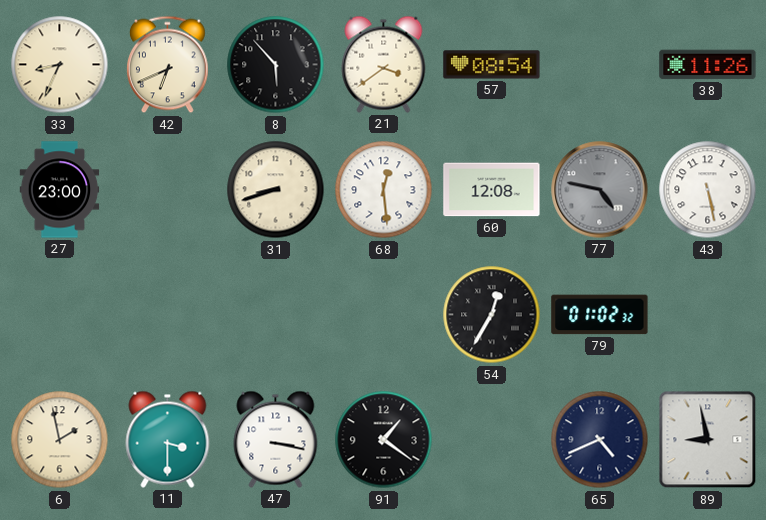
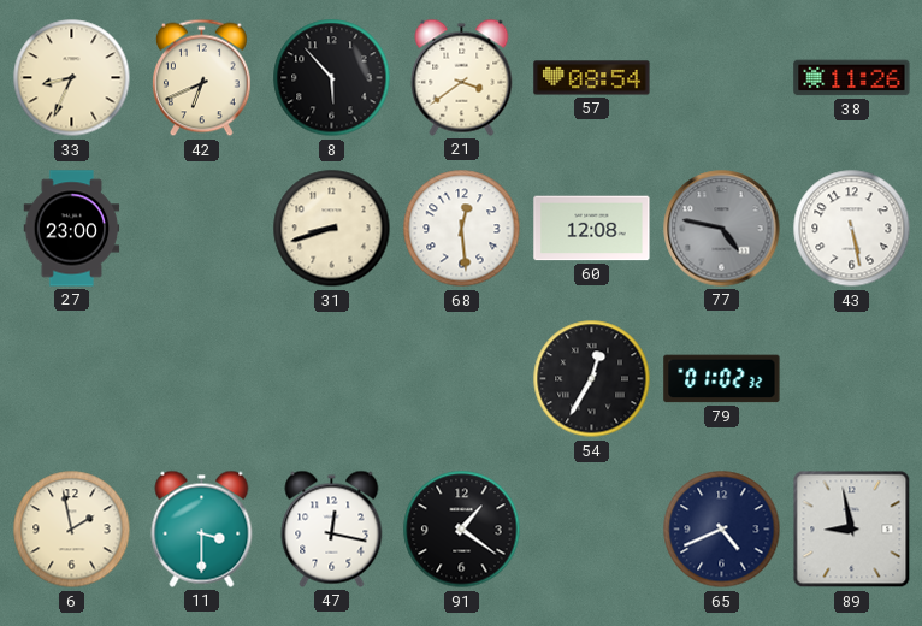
47: 3:17 -> 12:17 (332, 528)
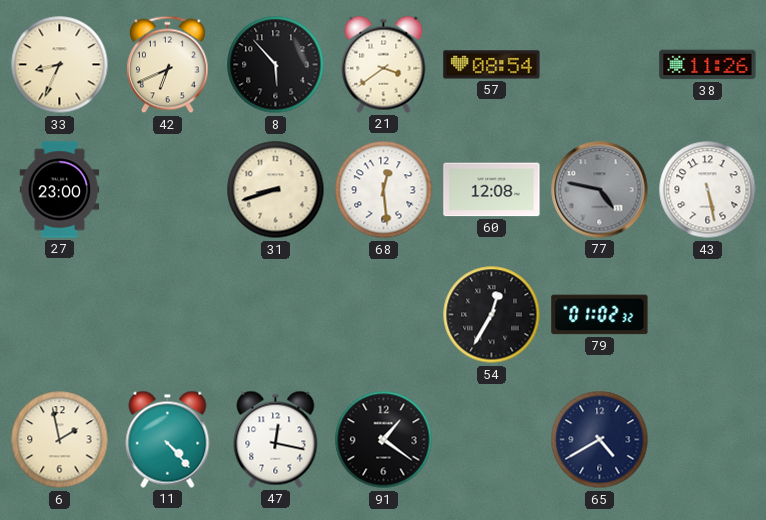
11: 3:30 -> 4:23 (168, 439)
65: 4:41 -> 4:40 (600, 440)
89: 8:58 -> none (852, 530)
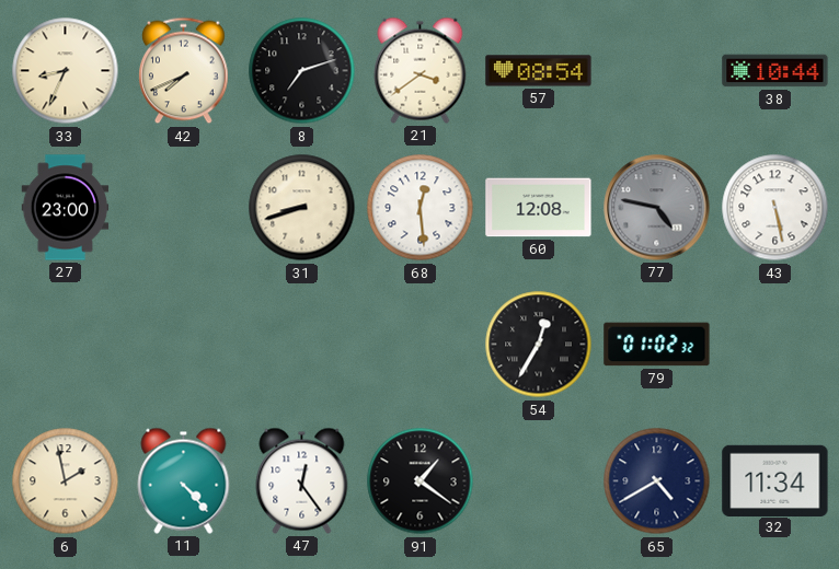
42: 6:41 -> 7:41 (184, 71)
8: 5:53 -> 7:12 (302, 71)
38: 11:26 -> 10:44 (775, 71)
47: 12:17 -> 12:24 (302, 480)
32: none -> 11:34 (775, 480)
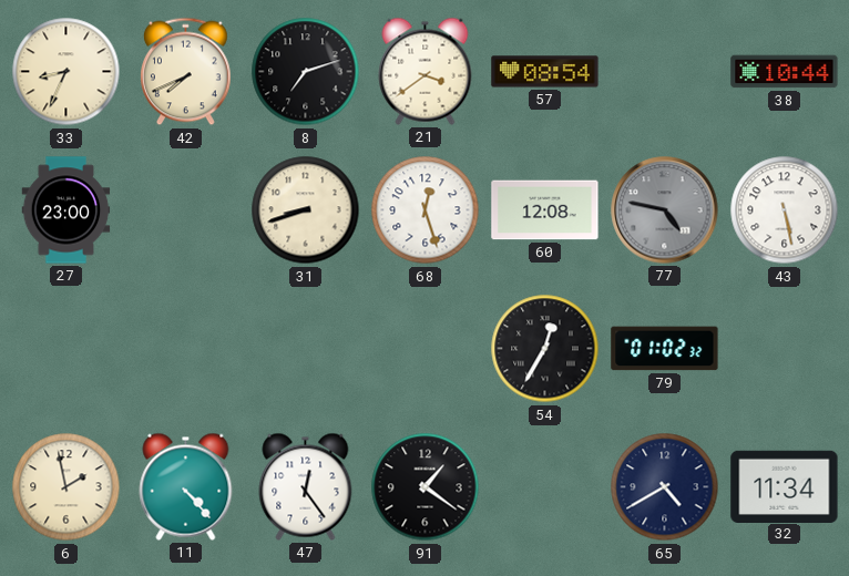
68: 12:29 -> 12:27 (426, 210)
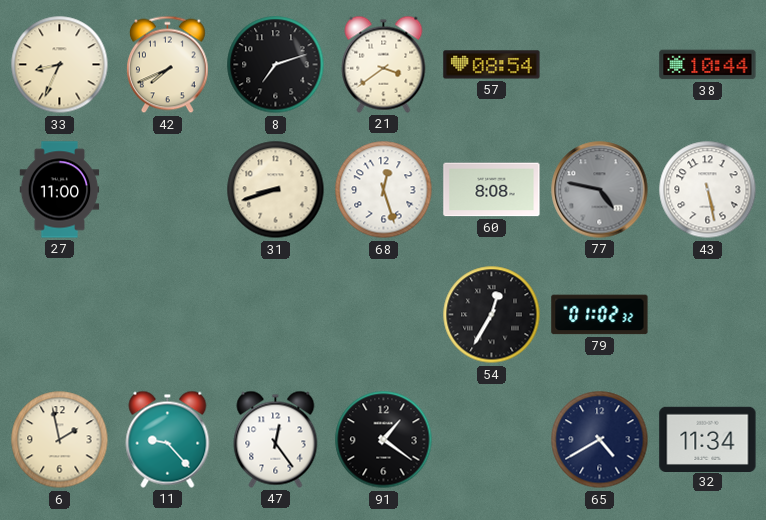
27: 23:00 -> 11:00 (60, 190)
60: 12:08 -> 8:08 (492, 190)
11: 4:23 -> 9:23 (168, 439)
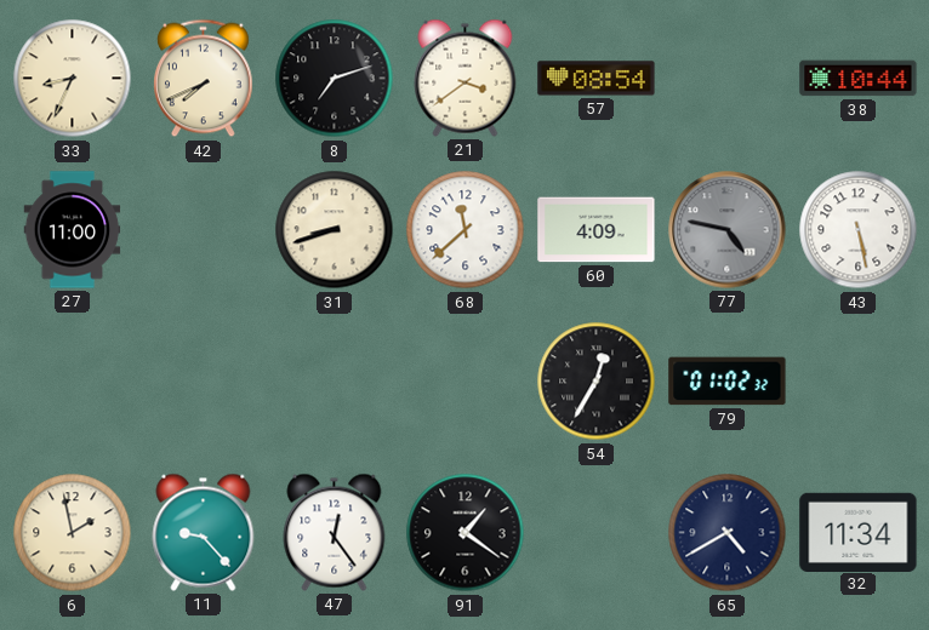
68: 12:27 -> 11:38 (466, 230)
60: 8:08 -> 4:09 (597, 230)
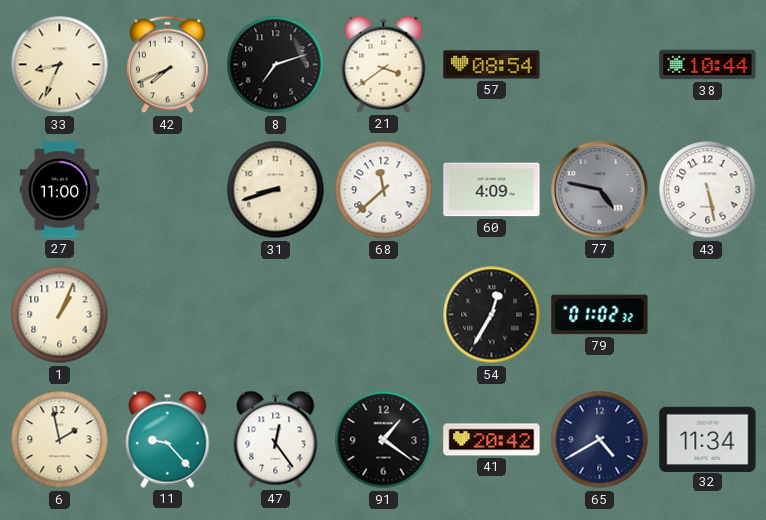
1: none -> 1:04 (60, 315)
41: none -> 20:42 (492, 440)
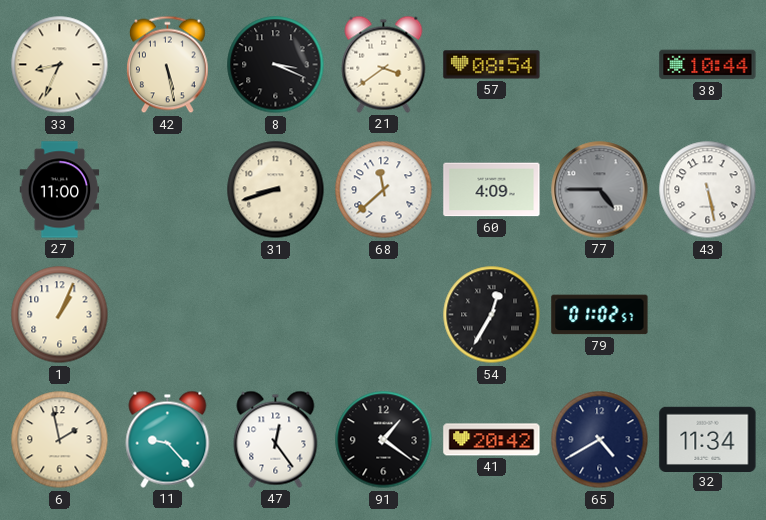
42: 7:41 -> 5:28 (168, 65)
8: 7:12 -> 3:19 (276, 65)
77: 4:47 -> 4:45 (600, 190)
79: 01:02:32 -> 01:02:57 (600, 315)
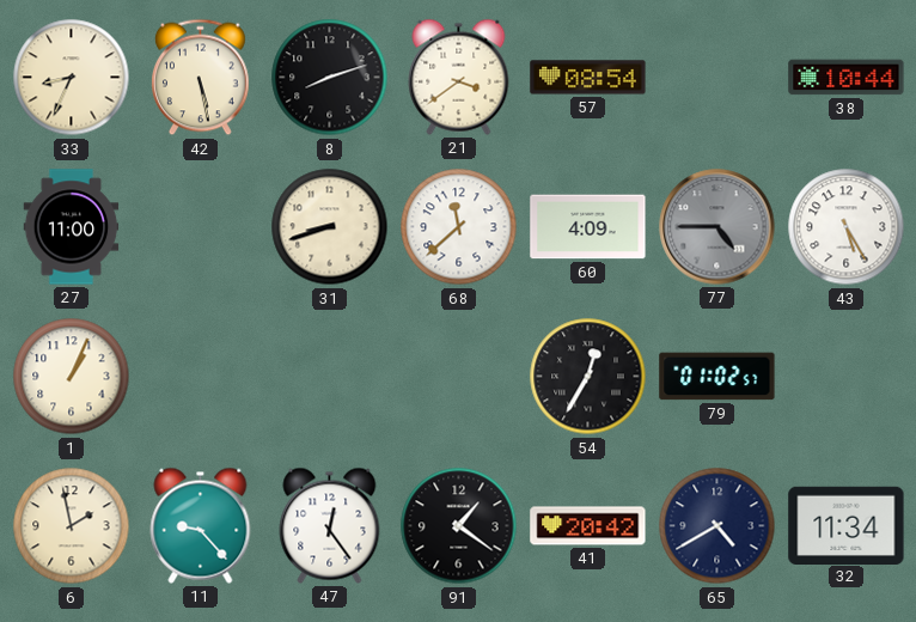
8: 3:19 -> 8:12 (330, 78)
43: 5:28 -> 5:25 (847, 227)
